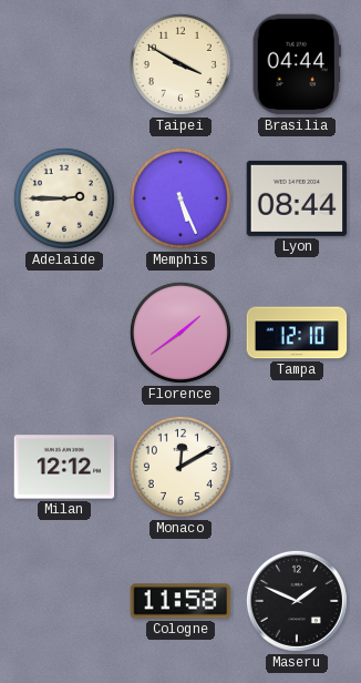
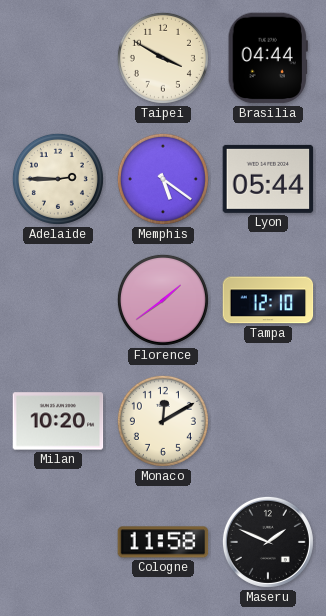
Memphis: 5:26 -> 5:21 (163, 179)
Lyon: 08:44 -> 05:44 (268, 179)
Milan: 12:12 -> 10:20 (58, 421)
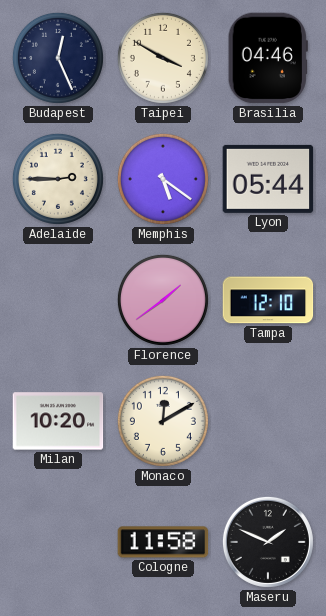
Budapest: none -> 12:26 (58, 58)
Brasilia: 04:44 -> 04:46 (268, 58)
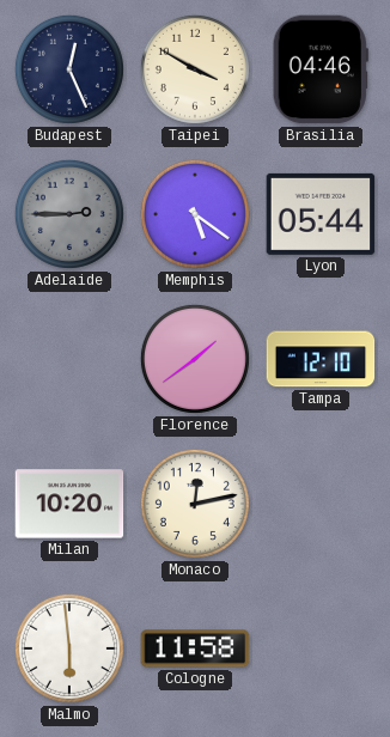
Adelaide dial: cream -> grey (69, 214)
Monaco: 12:10 -> 12:13 (195, 504)
Malmo: none -> 5:59 (69, 648)
Maseru: 1:49 -> none (268, 542)
